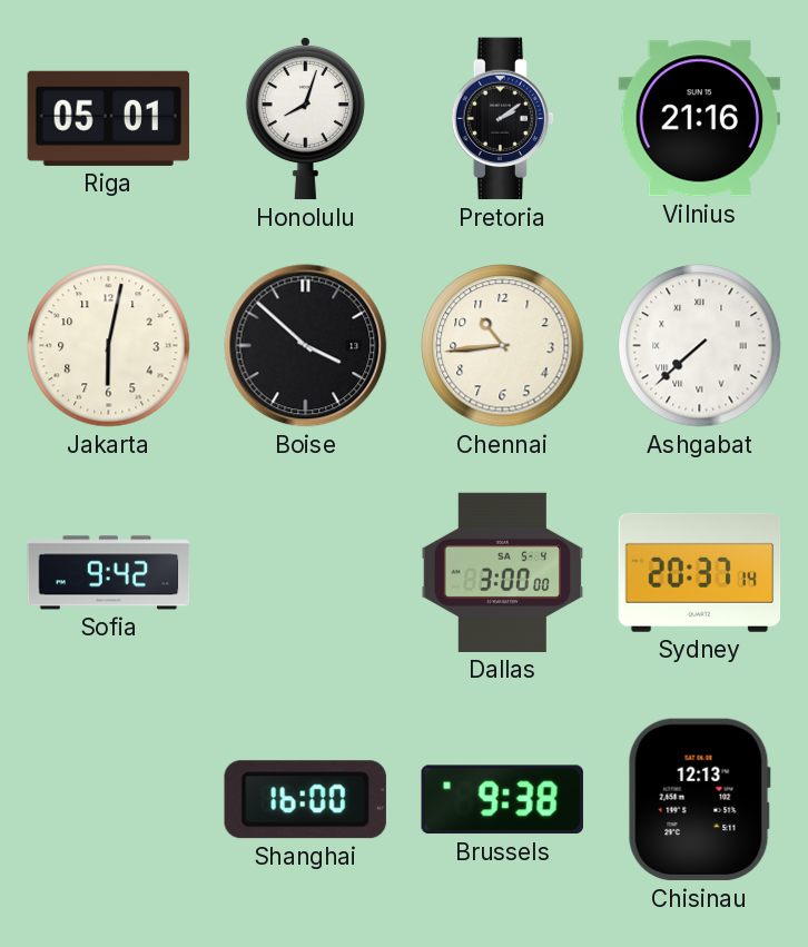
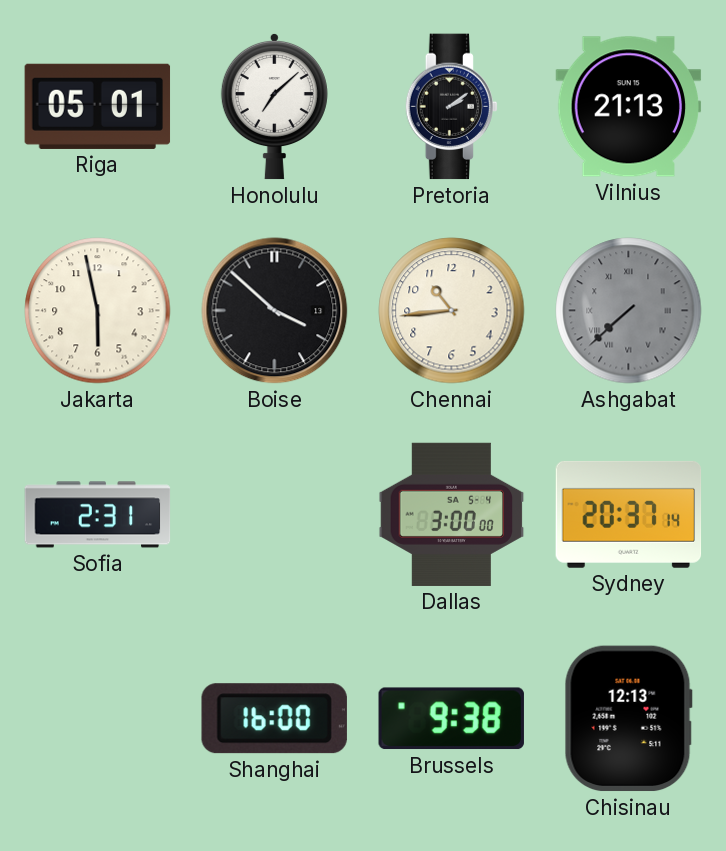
Honolulu: 8:03 -> 7:08 (274, 106)
Vilnius: 21:16 -> 21:13 (629, 107)
Jakarta: 6:02 -> 5:58 (98, 311)
Ashgabat dial: white -> grey (629, 311)
Sofia: 9:42 -> 2:31 (98, 515)
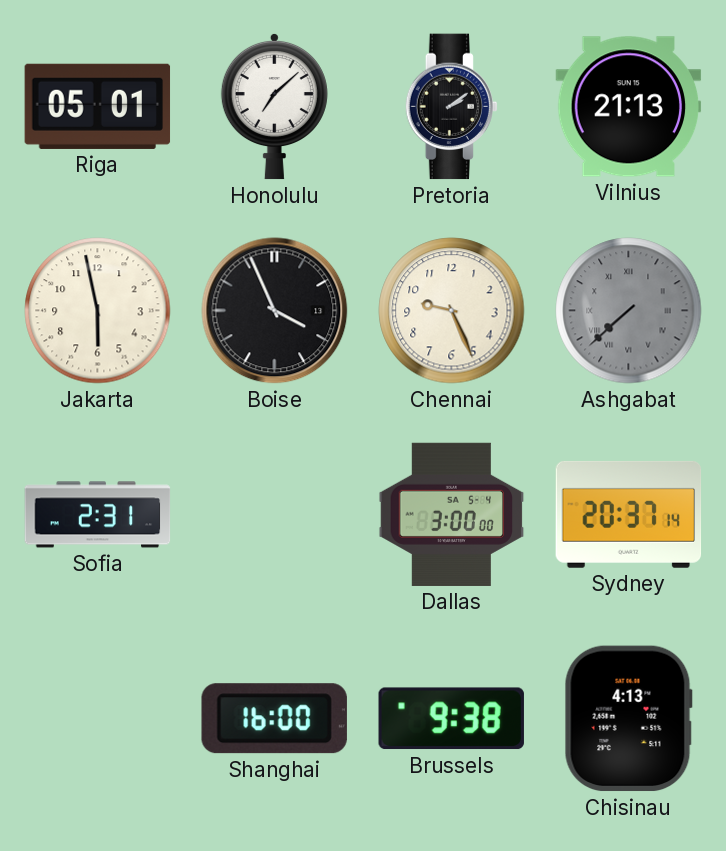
Boise: 3:52 -> 3:56 (275, 311)
Chennai: 10:44 -> 9:26 (452, 311)
Chisinau: 12:13 -> 4:13 (628, 719)
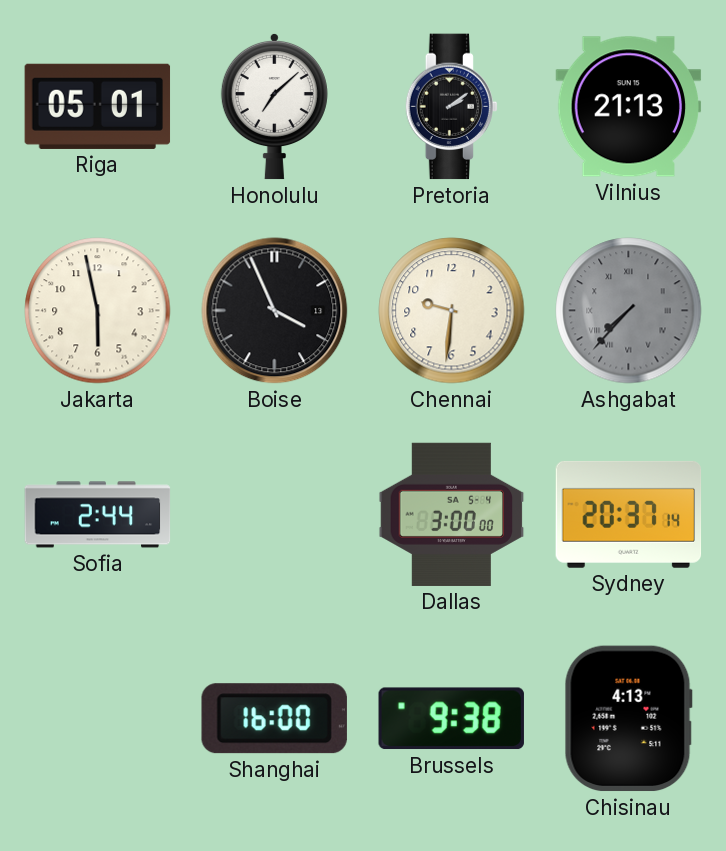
Chennai: 9:26 -> 9:31 (452, 311)
Ashgabat: 7:38 -> 7:37 (629, 311)
Sofia: 2:31 -> 2:44 (98, 515)
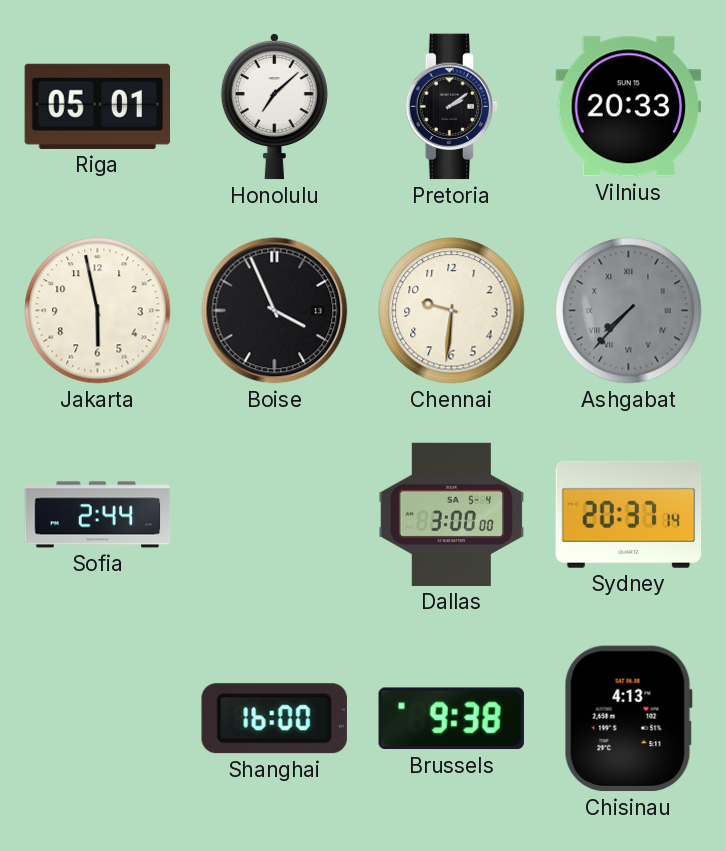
Vilnius: 21:13 -> 20:33 (629, 107)
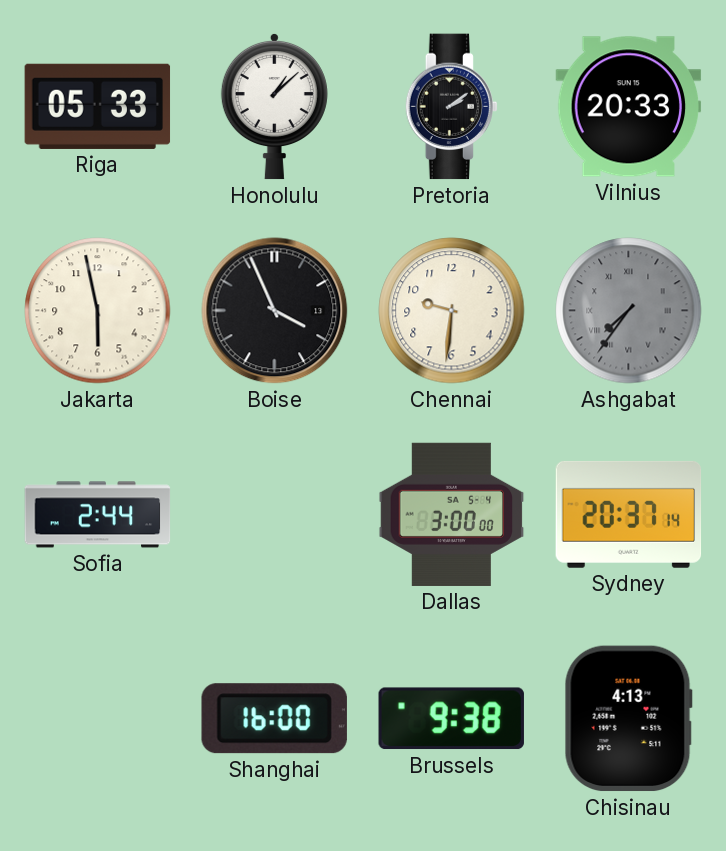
Riga: 05:01 -> 05:33 (98, 106)
Honolulu: 7:08 -> 1:08 (274, 106)
Ashgabat: 7:37 -> 7:36 (629, 311)
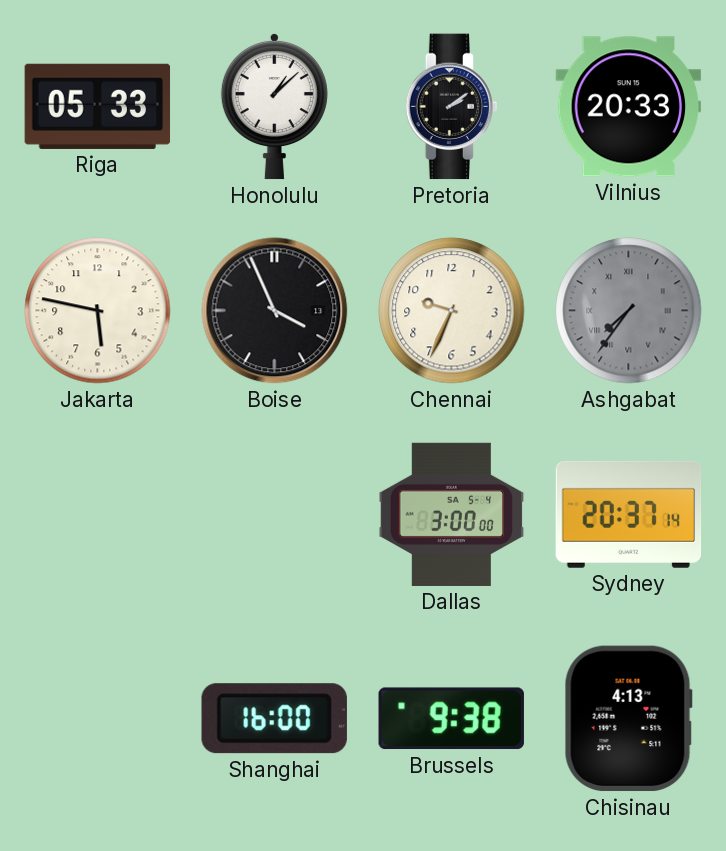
Jakarta: 5:58 -> 5:47 (98, 311)
Chennai: 9:31 -> 9:34 (452, 311)
Sofia: 2:44 -> none (98, 515)
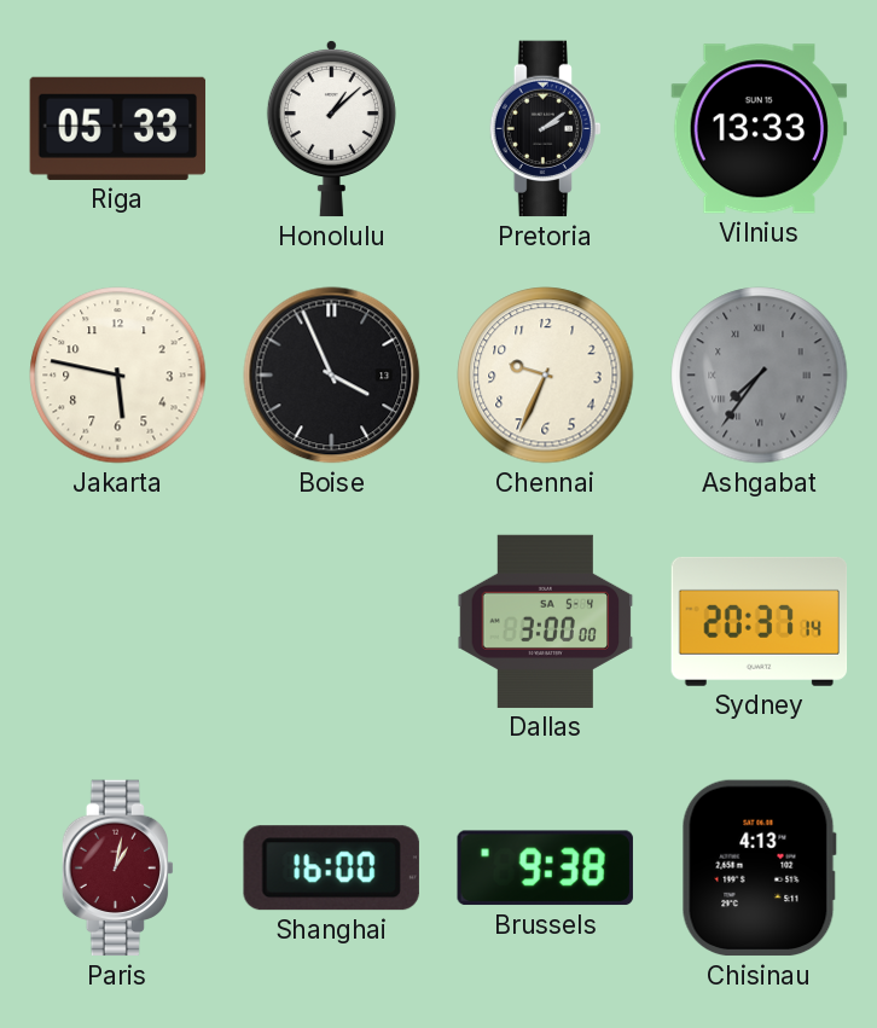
Vilnius: 20:33 -> 13:33 (760, 129)
Paris: none -> 1:02 (117, 869)
